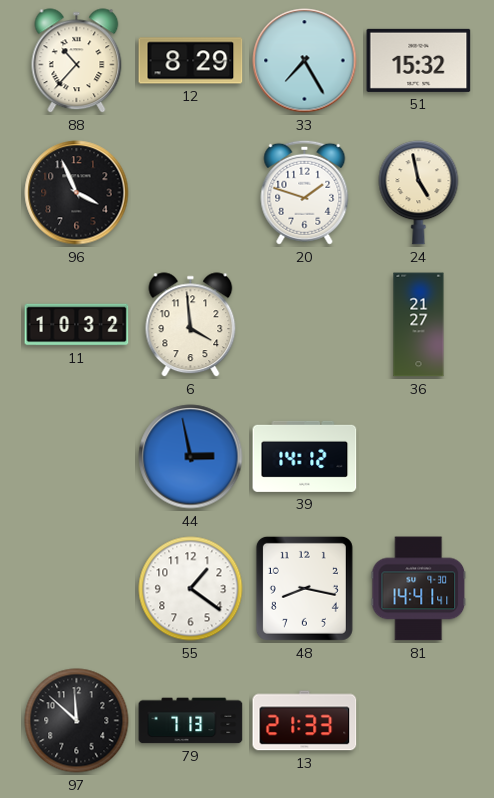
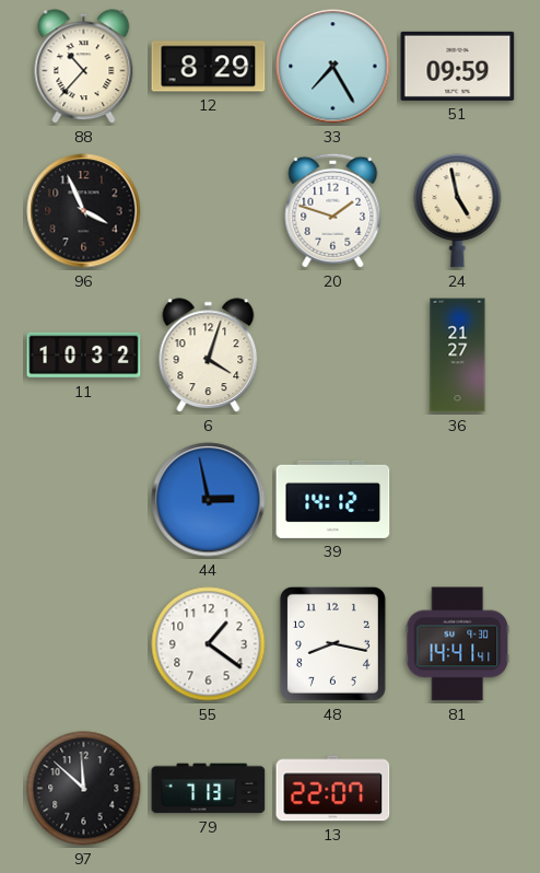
51: 15:32 -> 09:59 (458, 66)
6: 3:59 -> 4:03 (209, 356)
13: 21:33 -> 22:07 (333, 789)
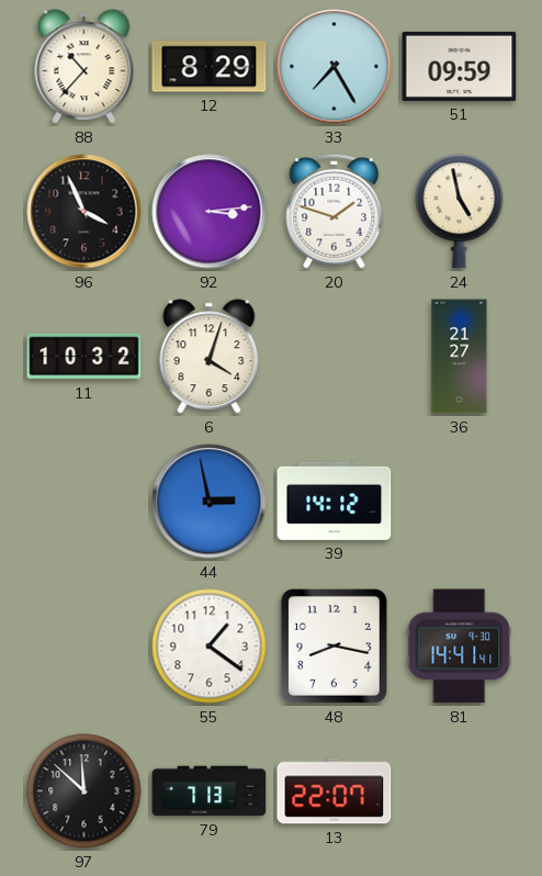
92: none -> 3:14 (210, 212)
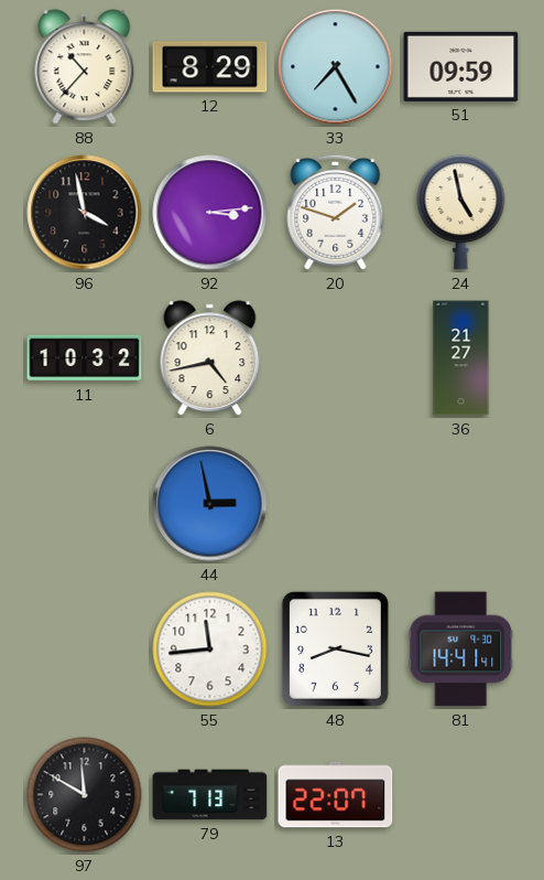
96: 3:56 -> 3:58 (85, 213)
6: 4:03 -> 4:43 (210, 358)
39: 14:12 -> none (335, 501)
55: 1:21 -> 11:44 (210, 650)
97: 11:52 -> 11:50 (85, 795)
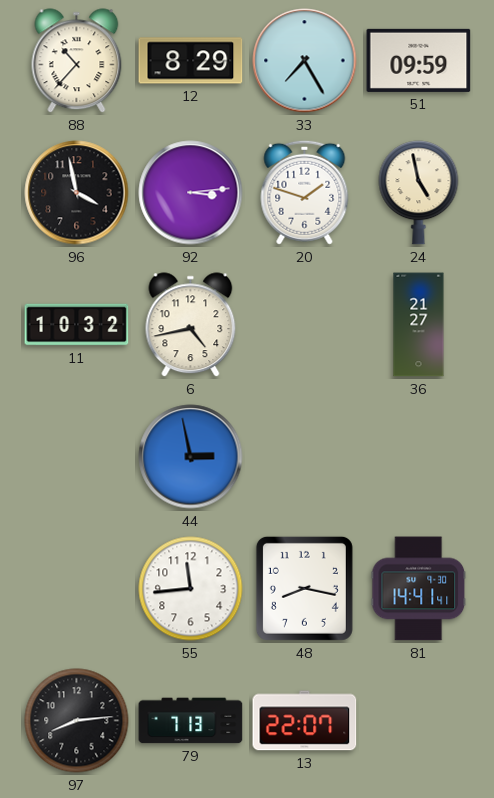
97: 11:50 -> 8:14 (77, 721)
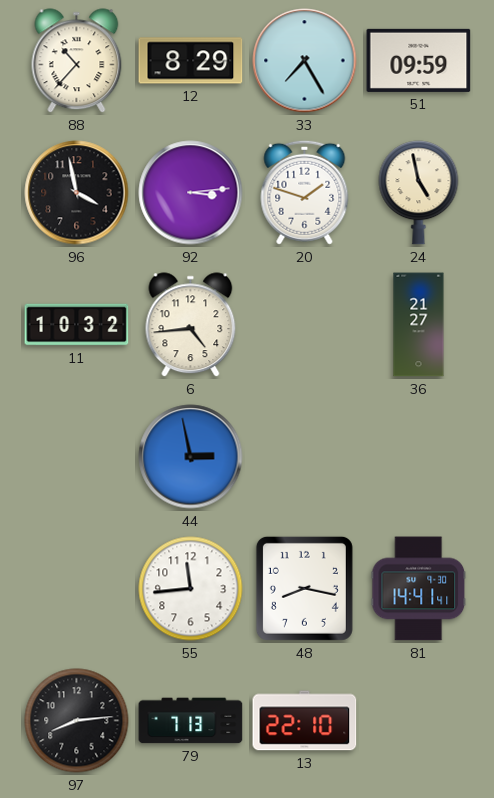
6: 4:43 -> 4:44 (191, 325)
13: 22:07 -> 22:10 (305, 721)
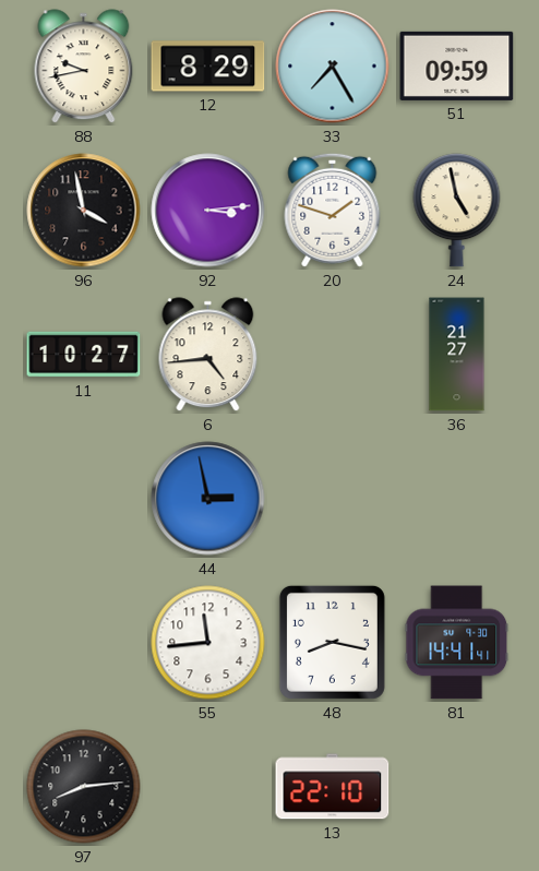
88: 10:37 -> 9:43 (84, 67)
11: 10:32 -> 10:27 (84, 355)
79: 7:13 -> none (191, 721)
